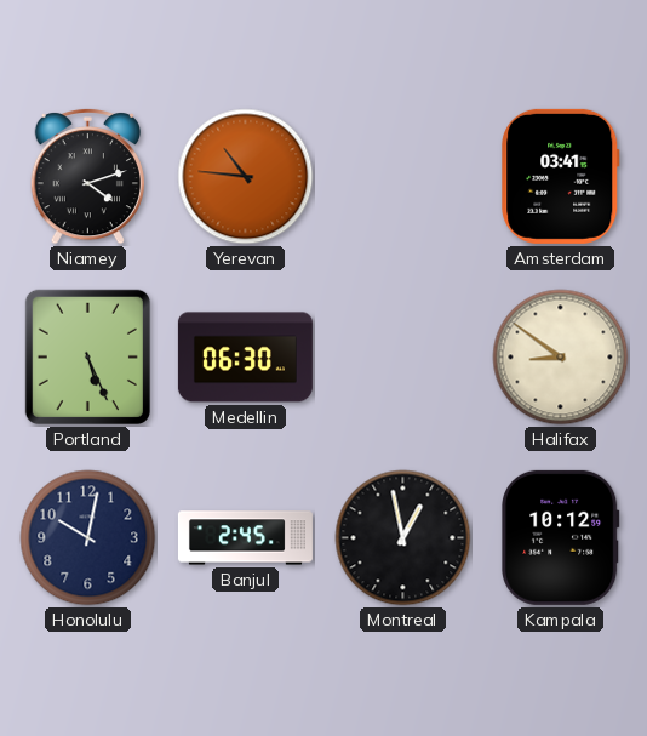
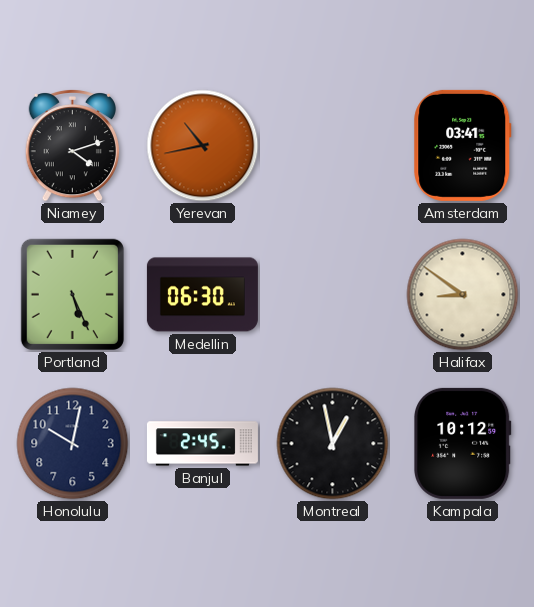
Yerevan: 10:46 -> 10:43 (203, 146)
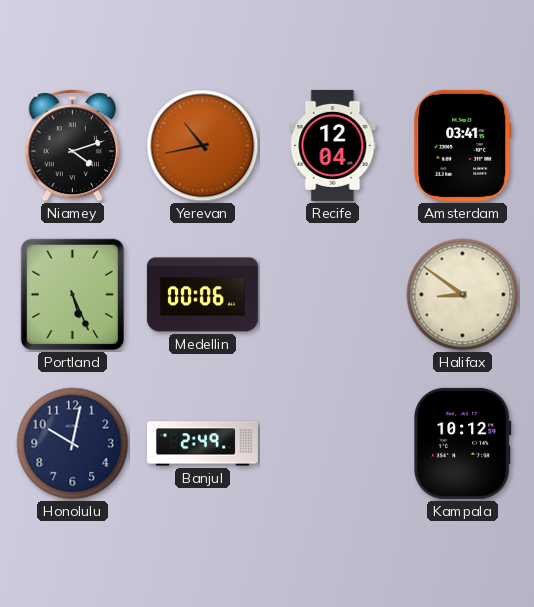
Recife: none -> 12:04 (333, 145)
Medellin: 06:30 -> 00:06 (202, 295)
Banjul: 2:45 -> 2:49 (202, 444)
Montreal: 12:58 -> none (333, 444)
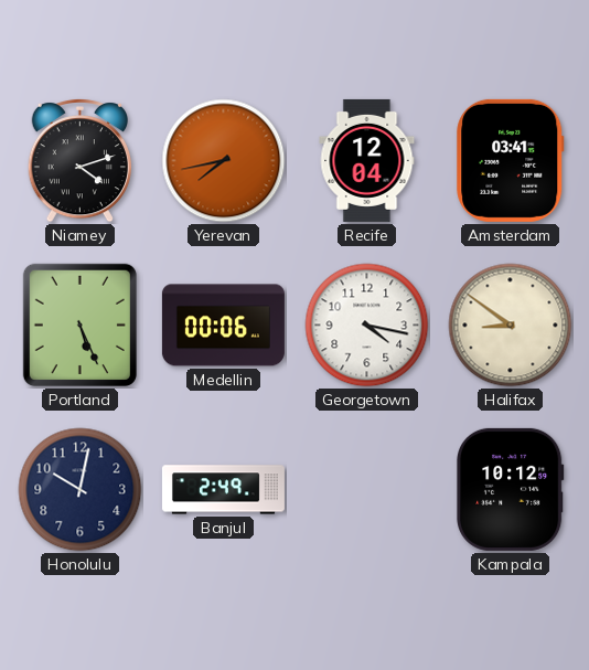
Yerevan: 10:43 -> 7:43 (224, 161)
Georgetown: none -> 4:17 (367, 326)
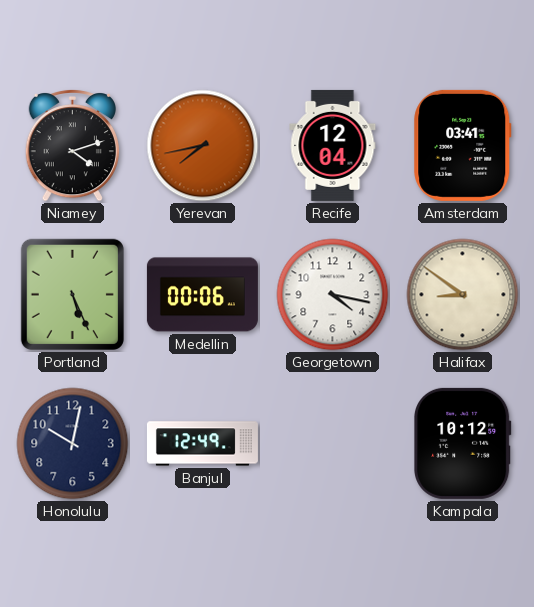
Banjul: 2:49 -> 12:49 (202, 444)
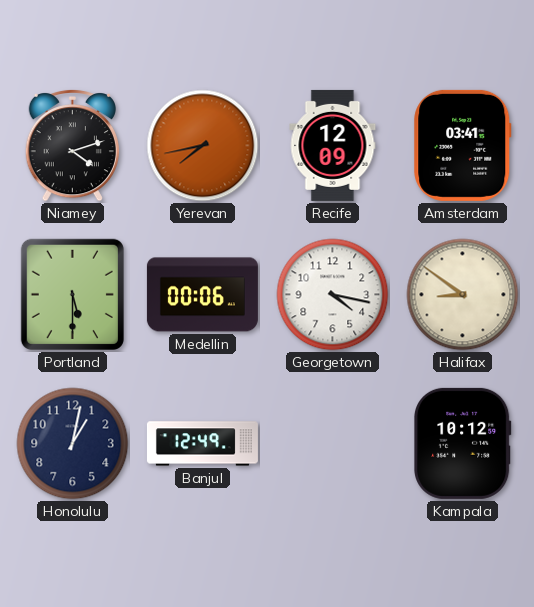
Recife: 12:04 -> 12:09 (333, 145)
Portland: 5:26 -> 5:30 (72, 294)
Honolulu: 10:02 -> 1:02 (73, 444)
